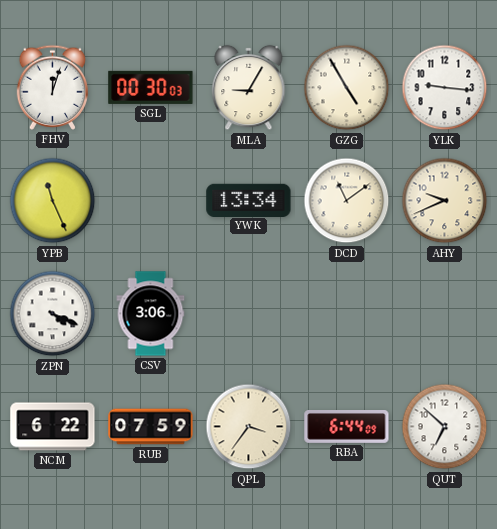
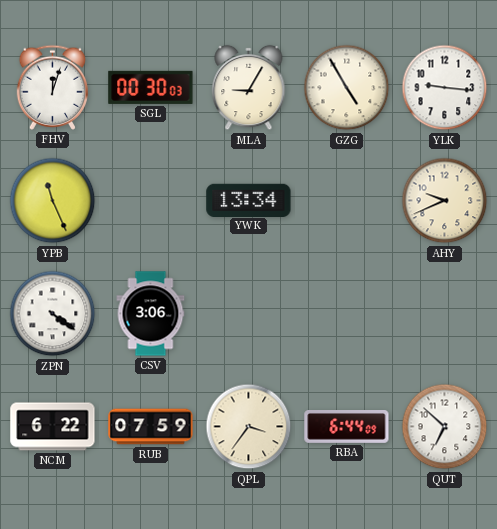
DCD: 11:09 -> none (347, 201)
ZPN: 4:19 -> 4:21 (53, 314)
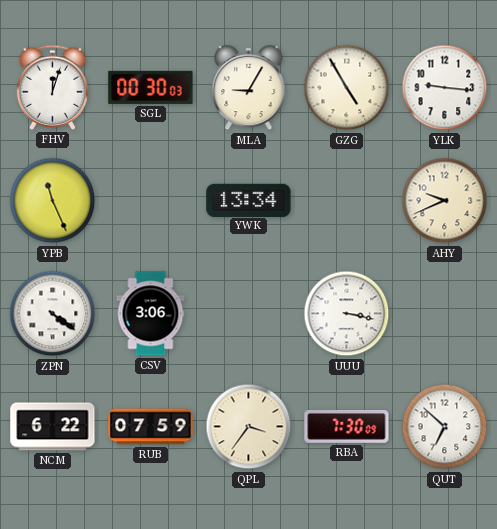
UUU: none -> 3:17 (347, 314)
RBA: 6:44 -> 7:30 (347, 427)
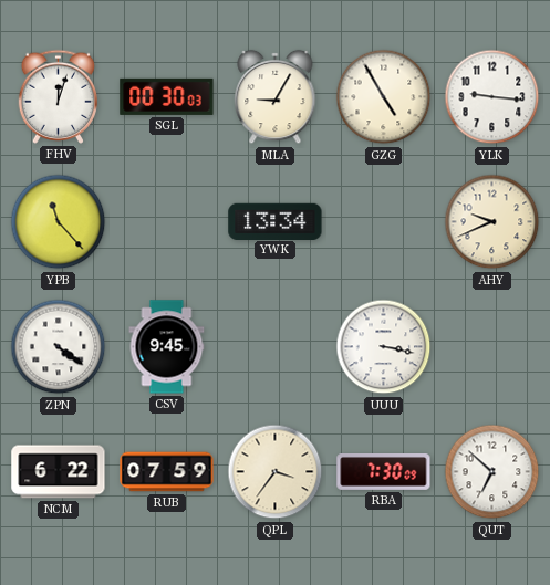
YPB: 11:26 -> 11:23 (59, 222)
CSV: 3:06 -> 9:45 (167, 347)
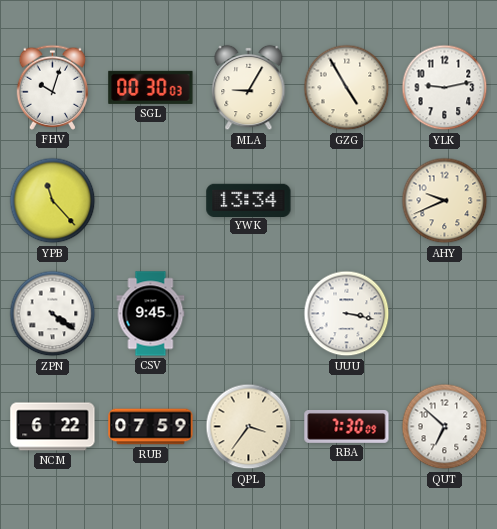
FHV: 12:03 -> 10:03 (53, 87)
YLK: 9:16 -> 9:13 (445, 88)
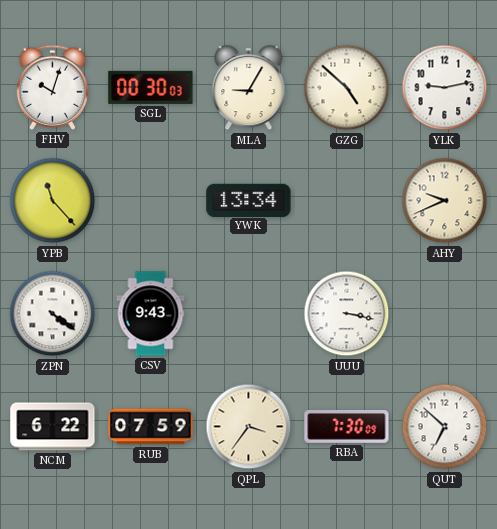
GZG: 4:55 -> 4:52 (347, 88)
CSV: 9:45 -> 9:43 (151, 314)
